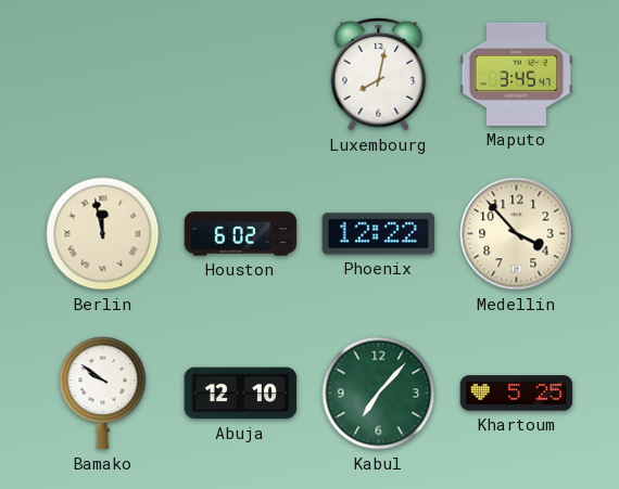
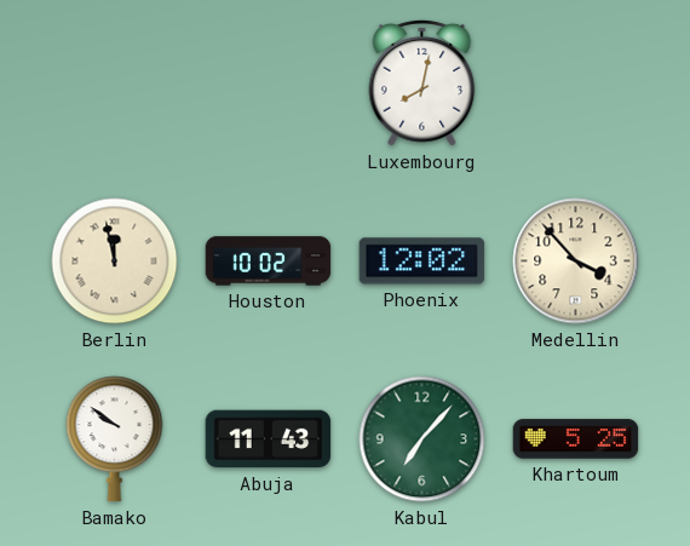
Maputo: 3:45 -> none (517, 74)
Houston: 6:02 -> 10:02 (269, 261)
Phoenix: 12:22 -> 12:02 (422, 261)
Abuja: 12:10 -> 11:43 (269, 439)
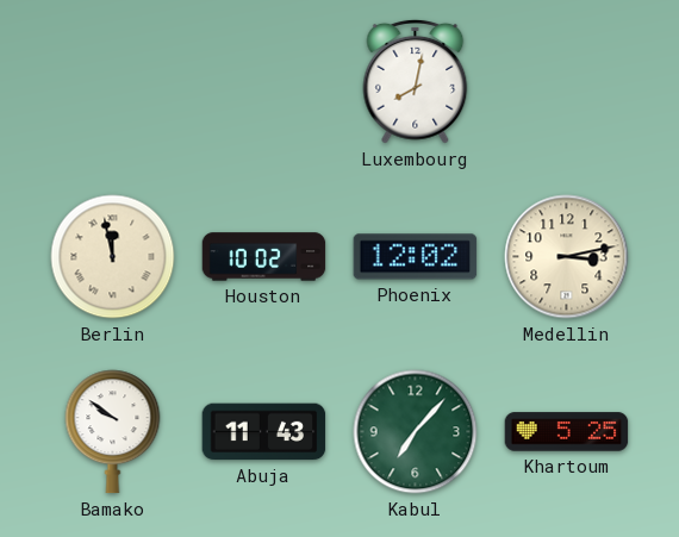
Medellin: 3:53 -> 3:13 (567, 257)
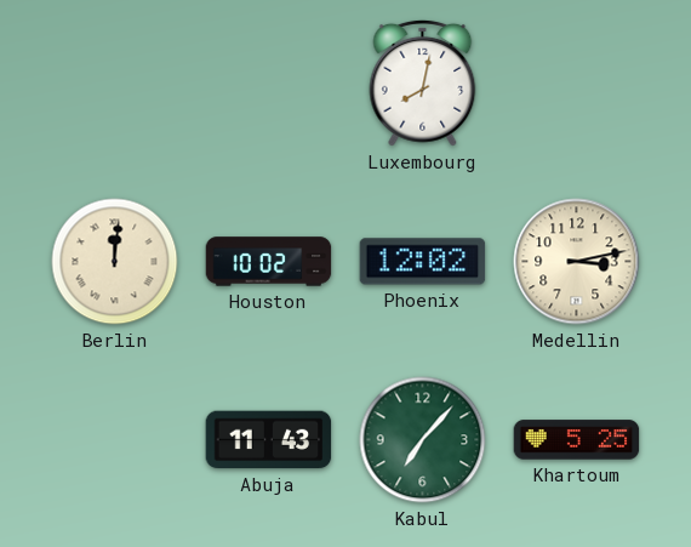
Berlin: 11:58 -> 12:01 (115, 262)
Bamako: 9:51 -> none (113, 432)
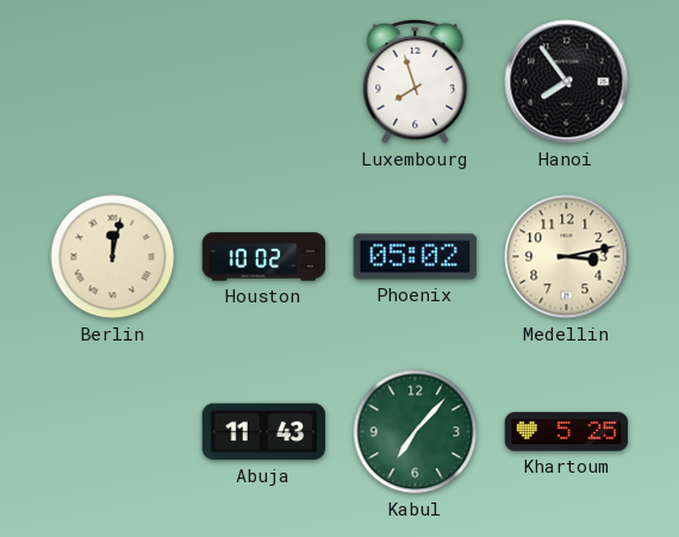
Luxembourg: 8:02 -> 7:57 (416, 81)
Hanoi: none -> 7:54 (567, 82)
Berlin: 12:01 -> 12:02 (113, 257)
Phoenix: 12:02 -> 05:02 (416, 257)
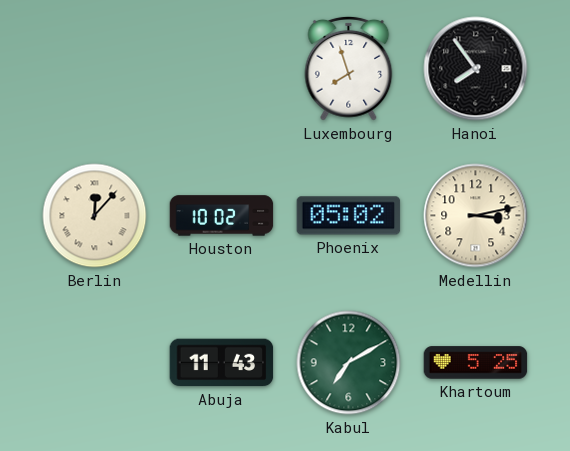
Berlin: 12:02 -> 12:07 (95, 216)
Kabul: 7:07 -> 7:10 (349, 363)
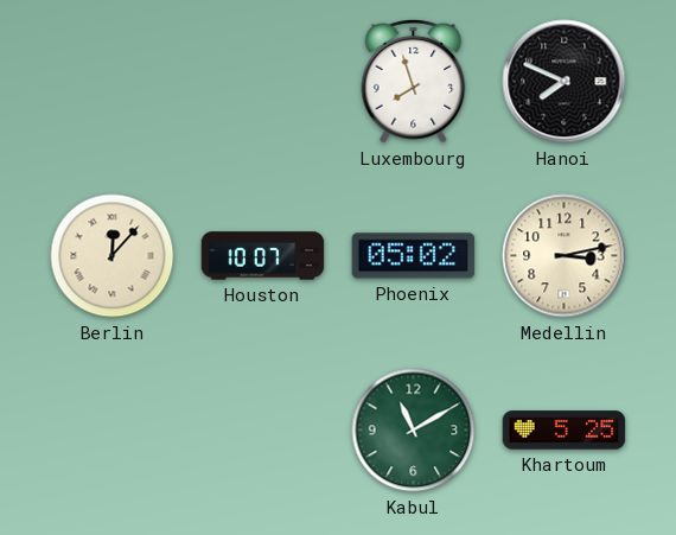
Hanoi: 7:54 -> 7:49 (565, 82)
Houston: 10:02 -> 10:07 (263, 256)
Abuja: 11:43 -> none (222, 363)
Kabul: 7:10 -> 11:10 (414, 431)
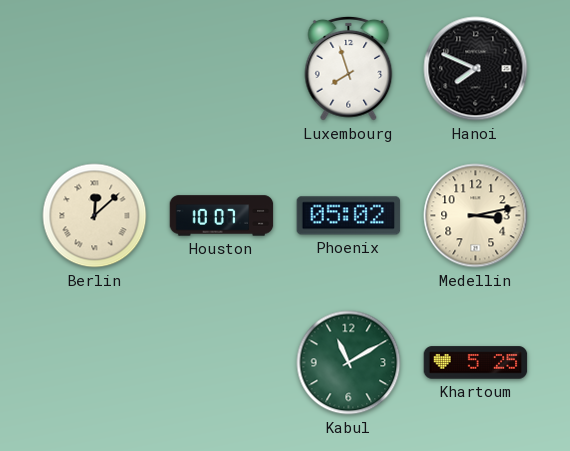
Berlin: 12:07 -> 12:08 (95, 216)
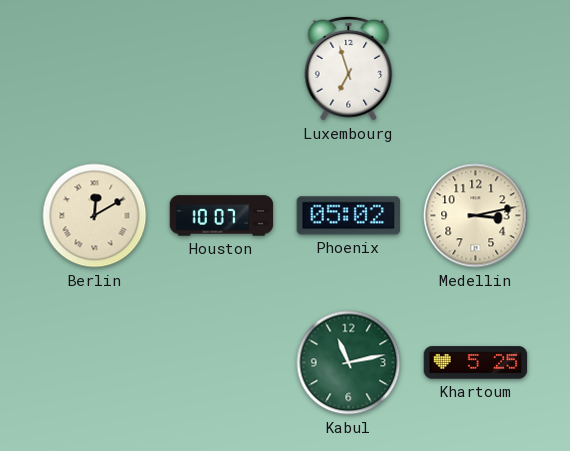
Luxembourg: 7:57 -> 6:57 (349, 68)
Hanoi: 7:49 -> none (476, 69)
Berlin: 12:08 -> 12:10 (95, 216)
Kabul: 11:10 -> 11:13 (349, 363)
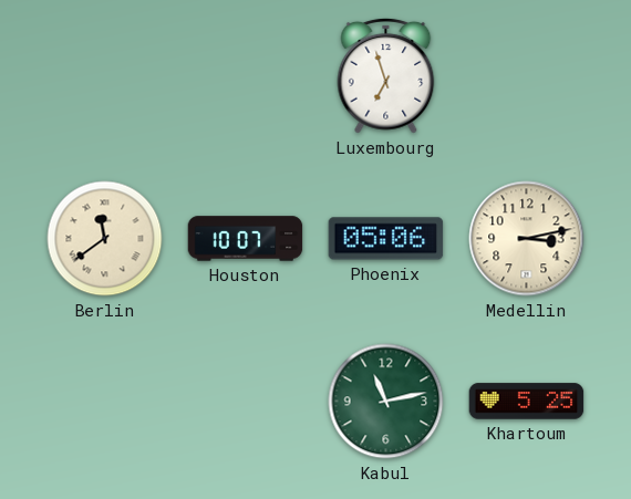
Berlin: 12:10 -> 11:39 (105, 239)
Phoenix: 05:02 -> 05:06 (386, 239)
